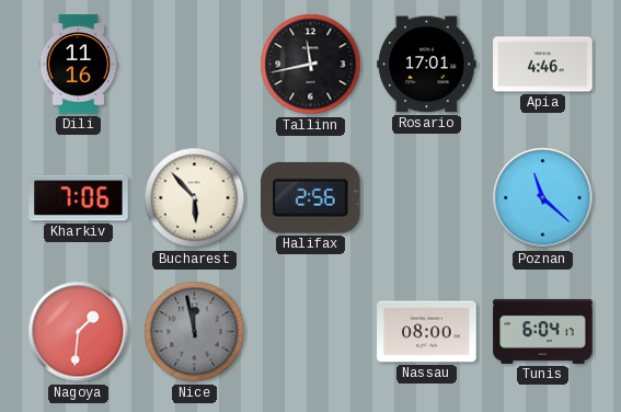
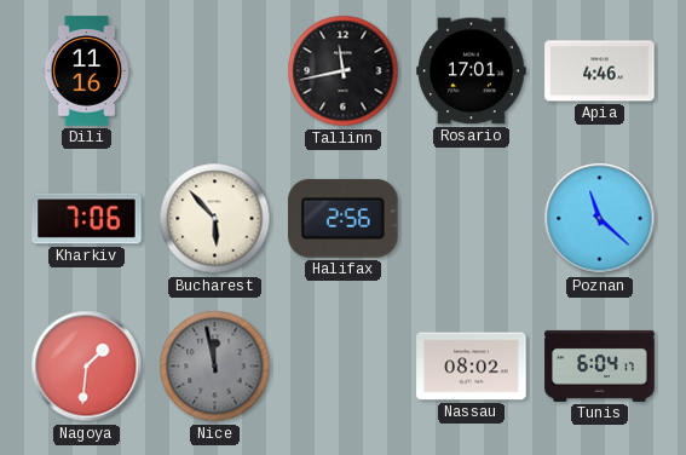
Nassau: 08:00 -> 08:02 (472, 367)
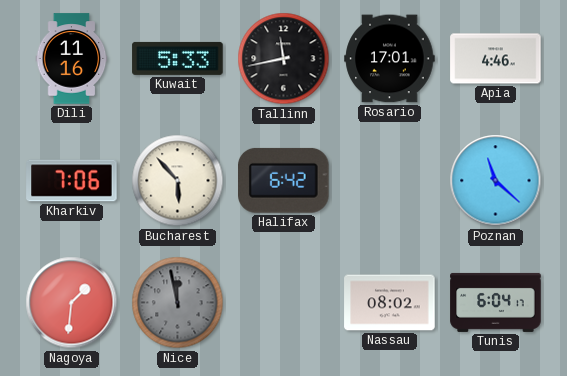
Kuwait: none -> 5:33 (178, 58)
Halifax: 2:56 -> 6:42 (284, 180)
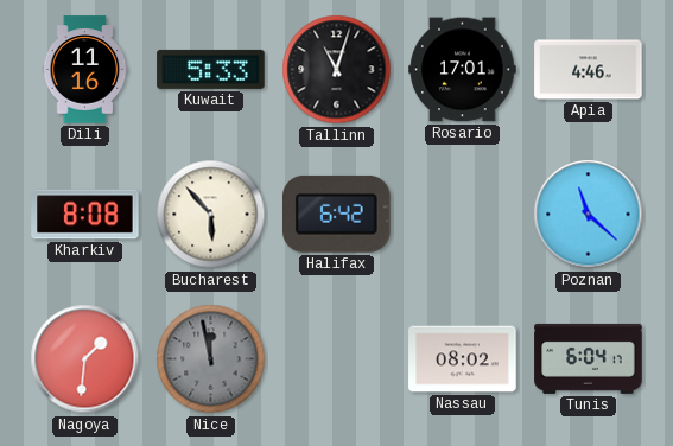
Tallinn: 11:43 -> 11:03 (337, 70)
Kharkiv: 7:06 -> 8:08 (85, 215)
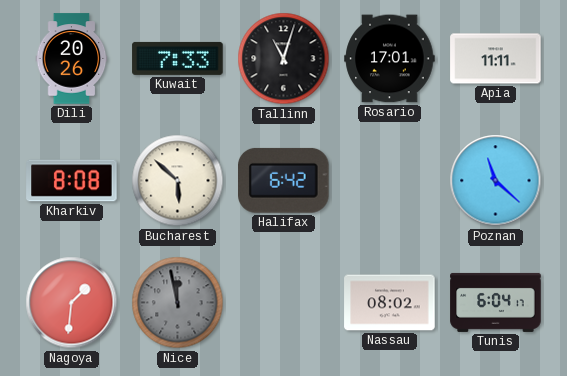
Dili: 11:16 -> 20:26 (72, 59)
Kuwait: 5:33 -> 7:33 (178, 58)
Apia: 4:46 -> 11:11 (496, 59)
Bucharest: 5:53 -> 5:52 (178, 181)
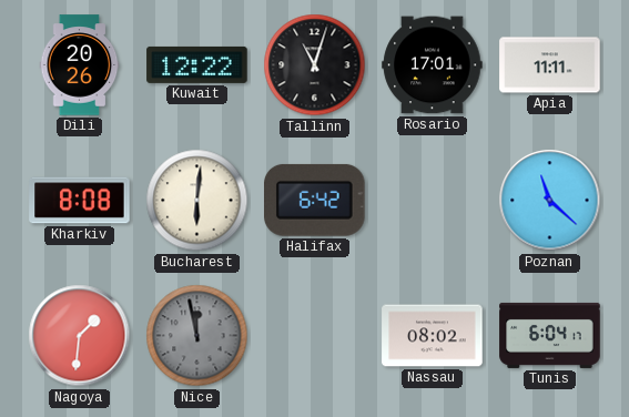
Kuwait: 7:33 -> 12:22 (197, 64)
Bucharest: 5:52 -> 6:01 (197, 201)
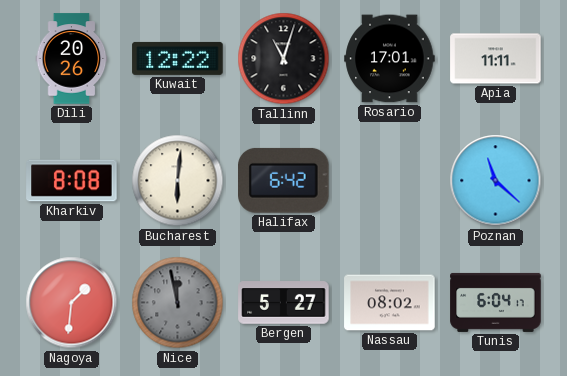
Bergen: none -> 5:27 (284, 303)
